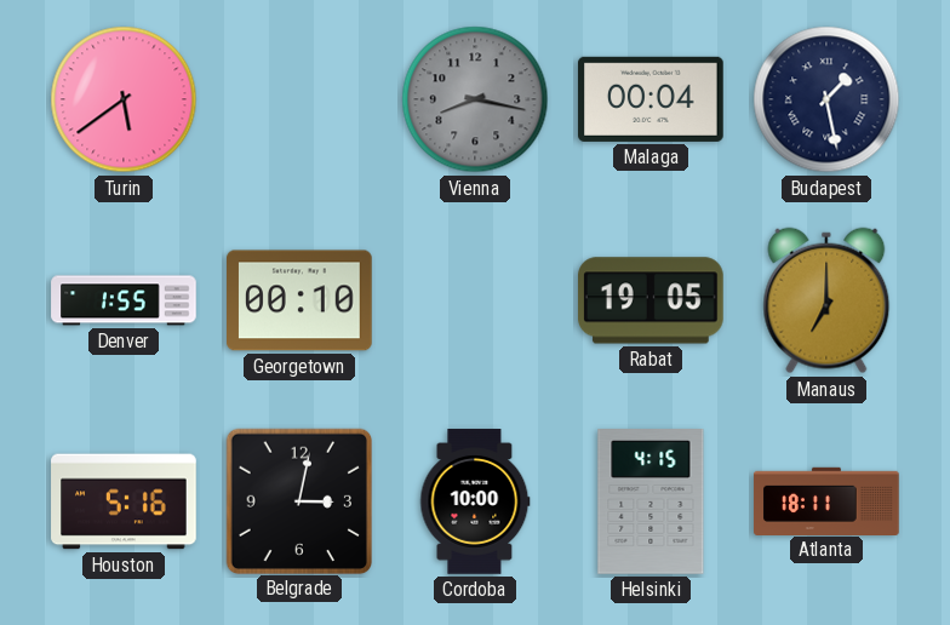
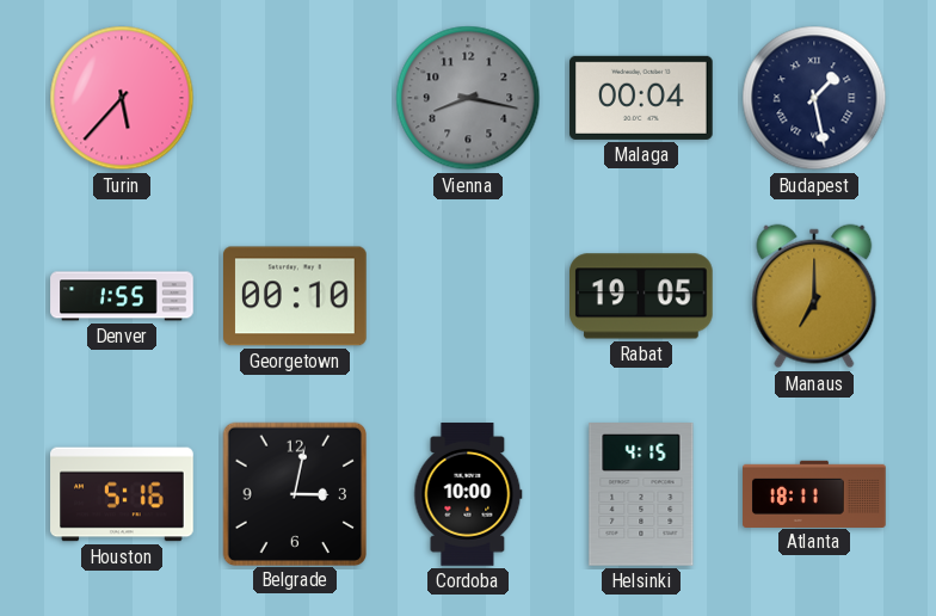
Turin: 5:39 -> 5:37 (122, 98)
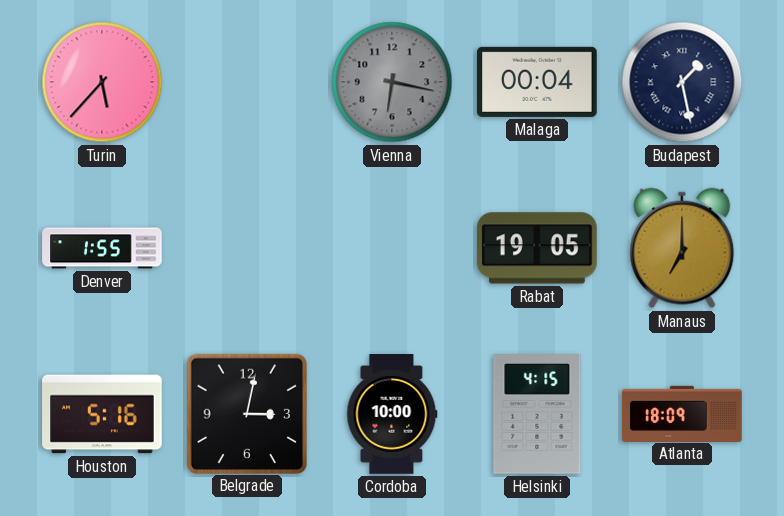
Vienna: 8:17 -> 6:17 (392, 82)
Georgetown: 00:10 -> none (296, 296)
Atlanta: 18:11 -> 18:09 (682, 413)
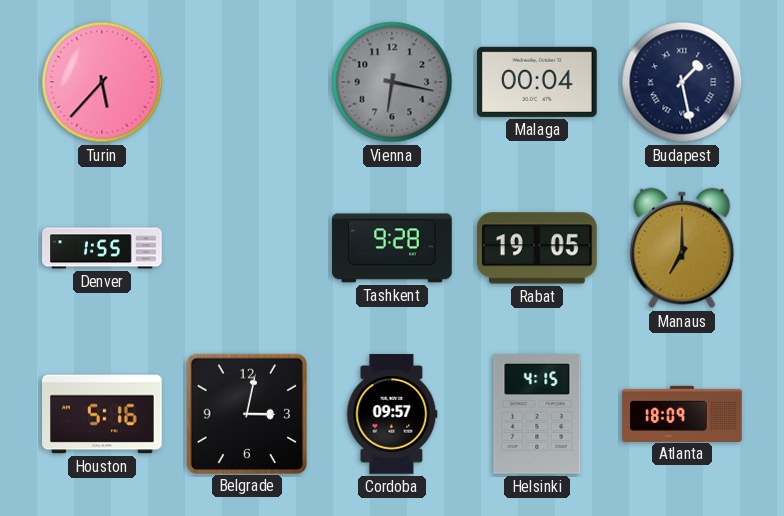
Tashkent: none -> 9:28 (392, 248)
Cordoba: 10:00 -> 09:57 (392, 414)
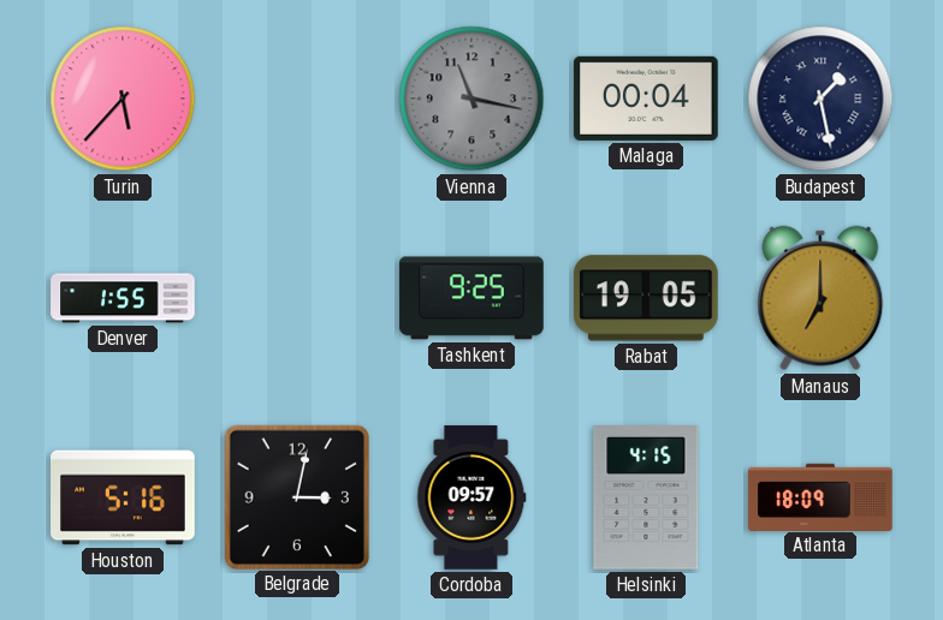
Vienna: 6:17 -> 11:17 (471, 99)
Tashkent: 9:28 -> 9:25 (471, 298)
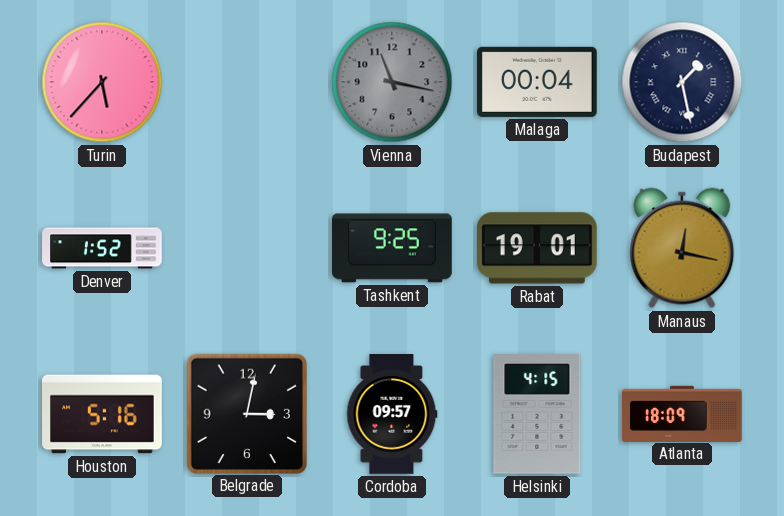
Denver: 1:55 -> 1:52 (102, 248)
Rabat: 19:05 -> 19:01 (538, 248)
Manaus: 7:00 -> 12:17 (682, 248)
